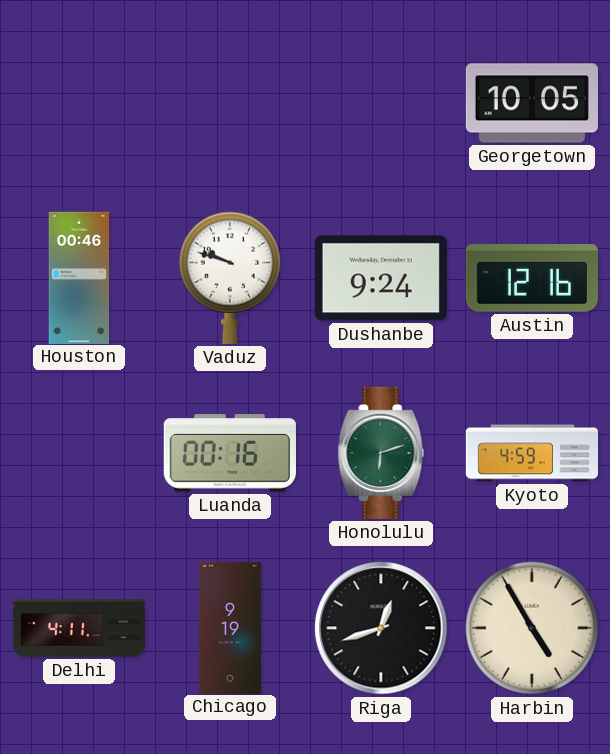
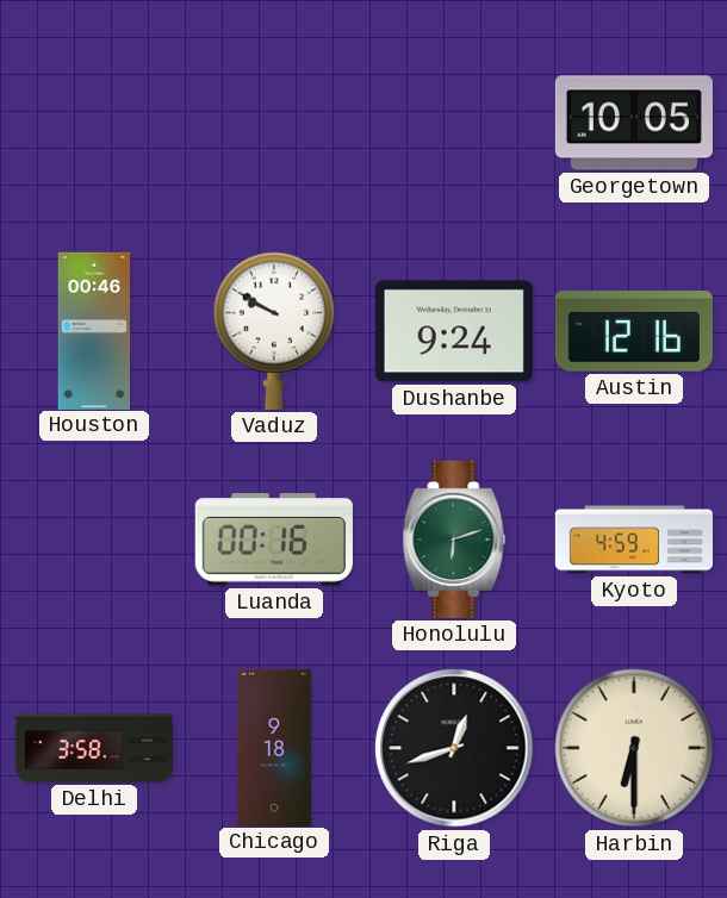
Vaduz: 9:48 -> 9:50 (274, 331)
Delhi: 4:11 -> 3:58 (93, 748)
Chicago: 9:19 -> 9:18 (274, 747)
Harbin: 4:55 -> 6:30 (634, 748)
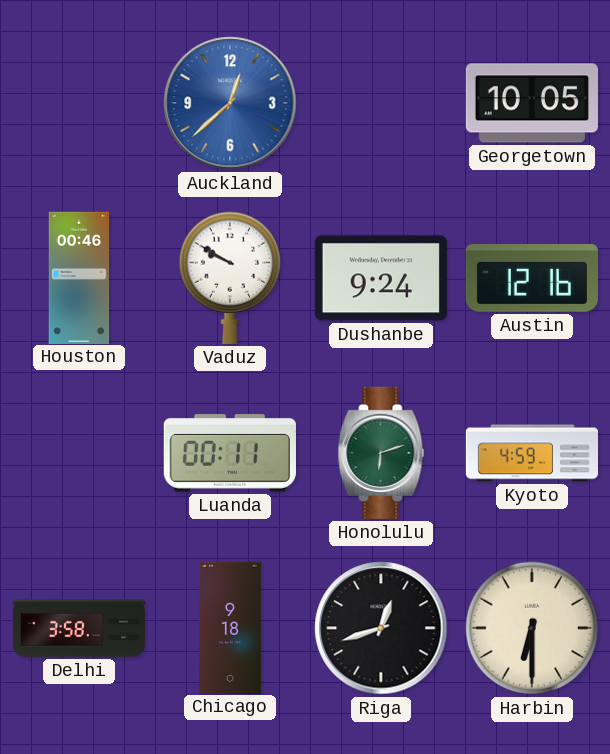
Auckland: none -> 12:38 (230, 103)
Luanda: 00:16 -> 00:11 (230, 453)
